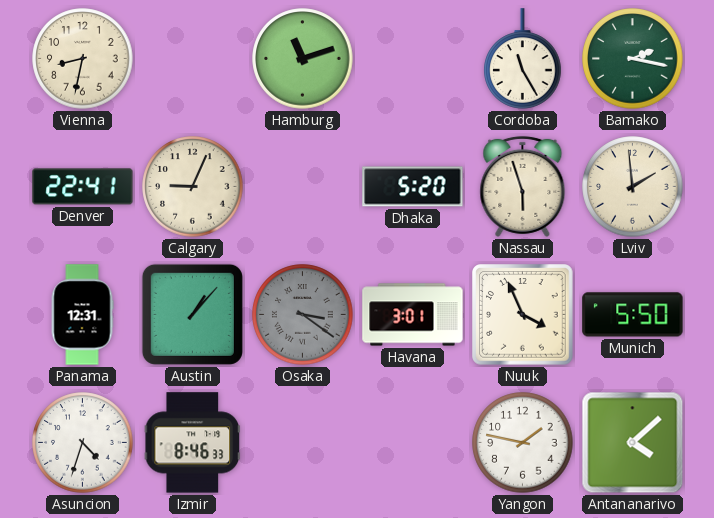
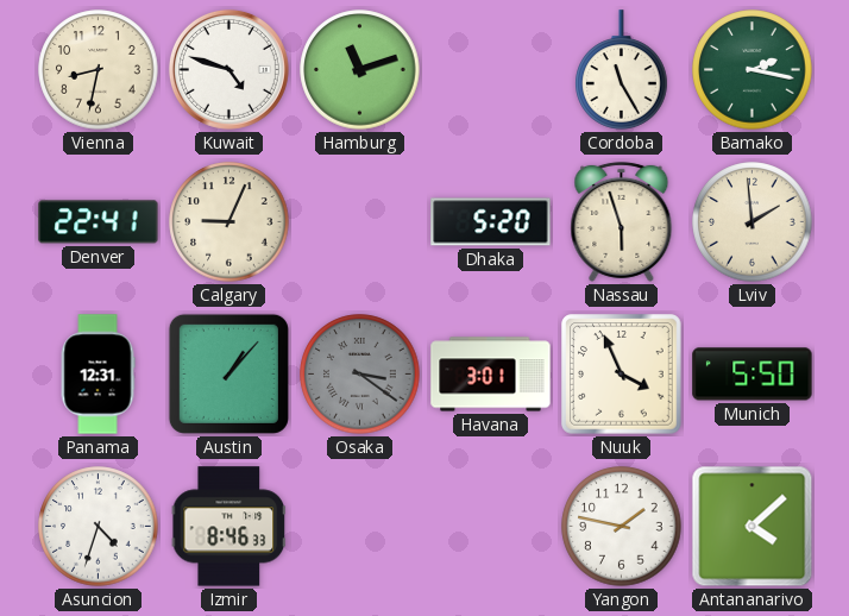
Kuwait: none -> 4:48 (228, 69)
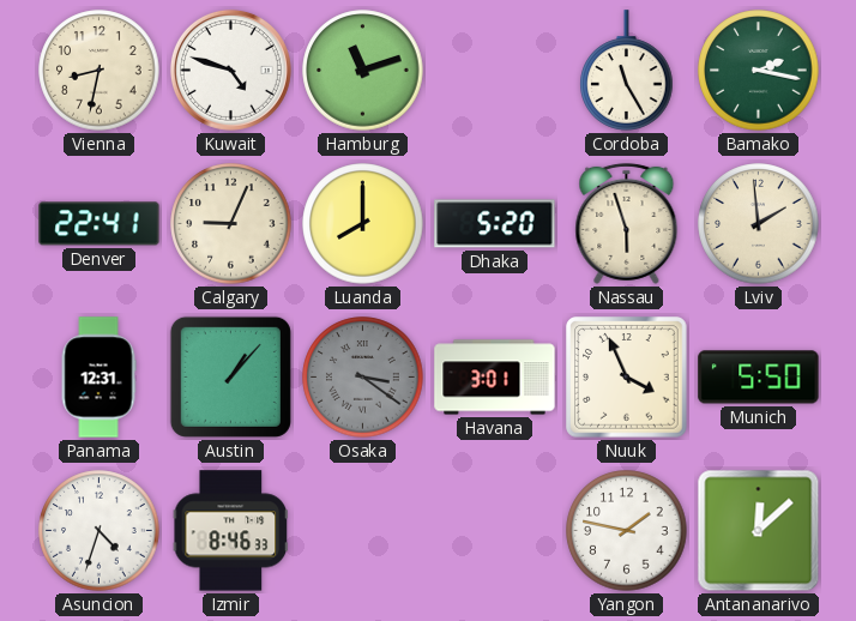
Luanda: none -> 8:00 (363, 224)
Antananarivo: 4:08 -> 12:08 (759, 531)
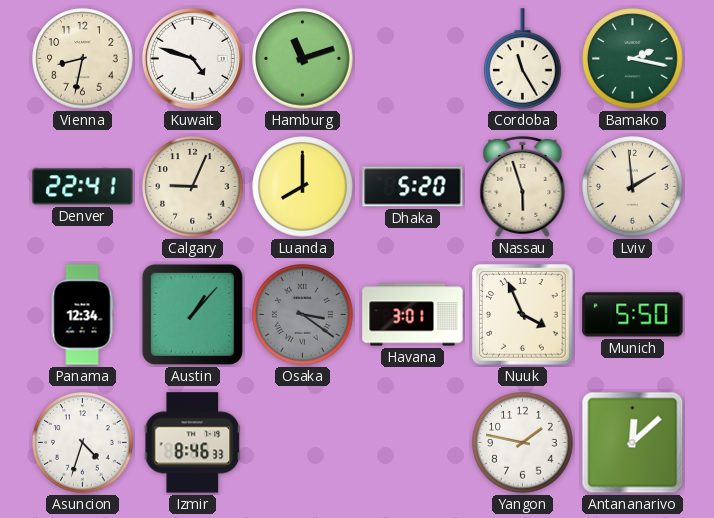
Panama: 12:31 -> 12:34 (82, 315)
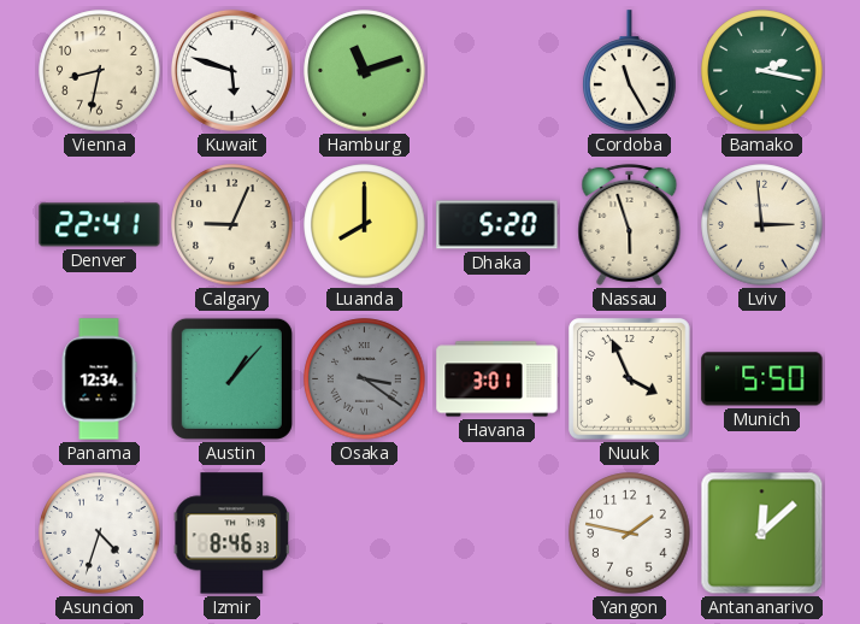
Kuwait: 4:48 -> 5:48 (231, 70)
Lviv: 1:59 -> 2:59 (762, 225)
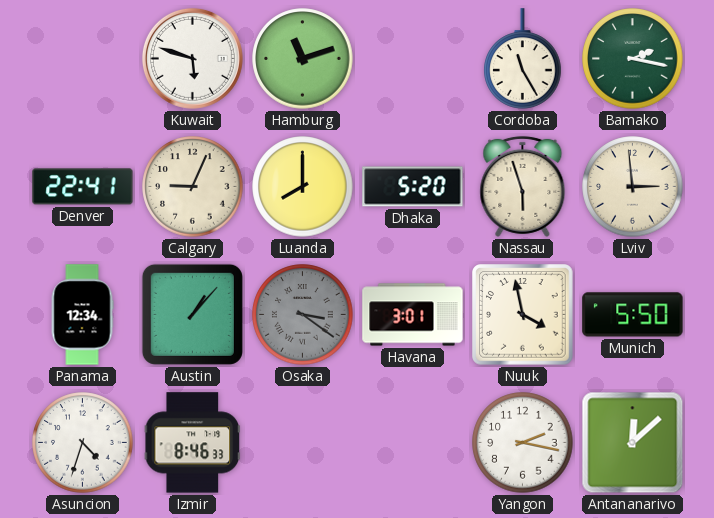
Vienna: 8:32 -> none (100, 71)
Nuuk: 3:56 -> 3:58 (523, 315)
Yangon: 1:47 -> 2:17 (523, 443)
